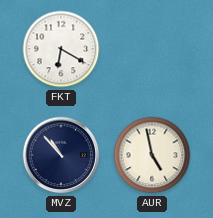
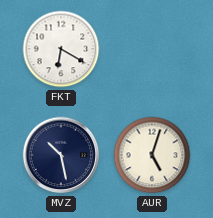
MVZ: 10:53 -> 10:28 (61, 155)
AUR: 4:58 -> 5:03 (152, 155)
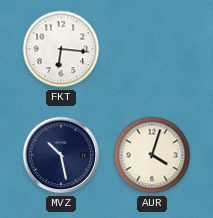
FKT: 6:20 -> 6:16 (61, 49)
AUR: 5:03 -> 4:03 (152, 155)
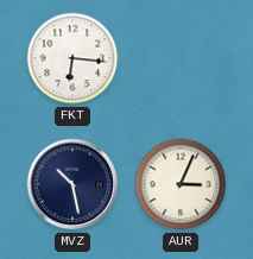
AUR: 4:03 -> 3:04 (181, 184)
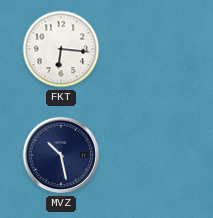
AUR: 3:04 -> none (181, 184)
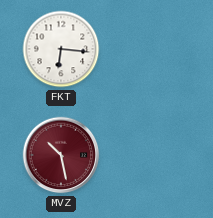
MVZ dial: navy -> burgundy (61, 155)
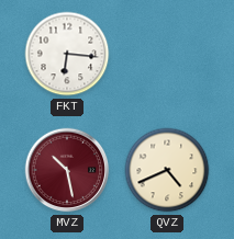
QVZ: none -> 4:41 (167, 170)
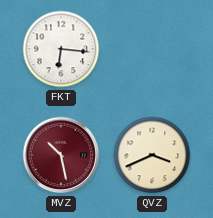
QVZ: 4:41 -> 3:41 (152, 155)
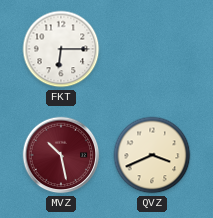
FKT: 6:16 -> 6:15 (61, 49)
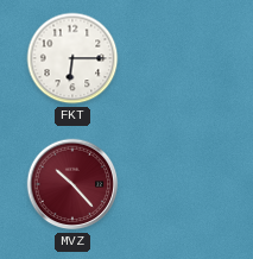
MVZ: 10:28 -> 10:23 (72, 184)
QVZ: 3:41 -> none (152, 155)
